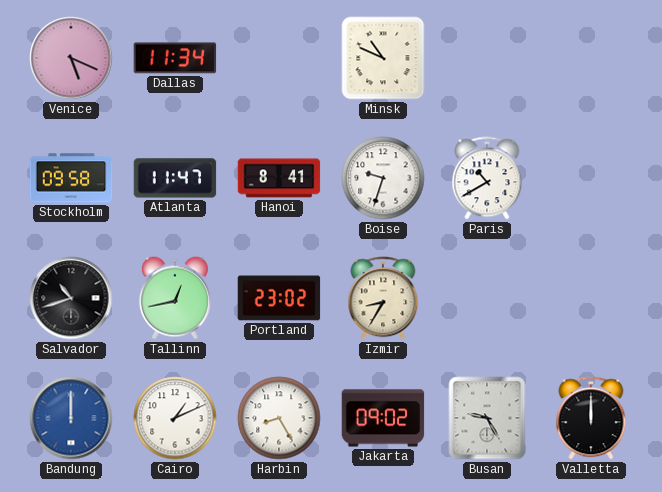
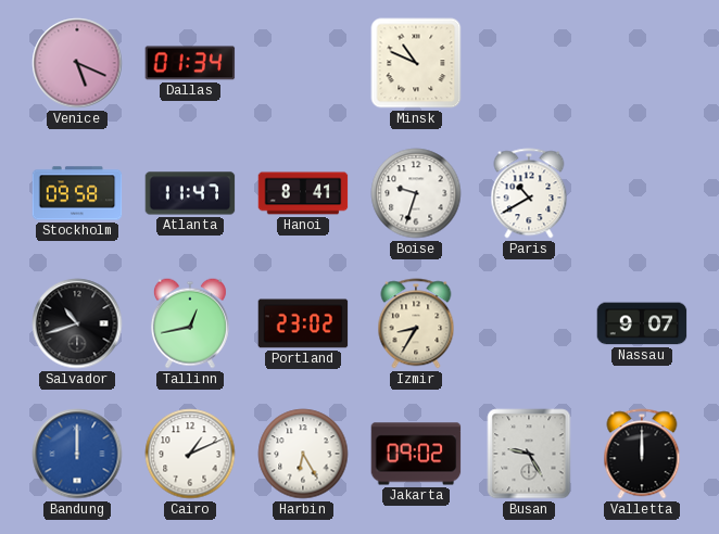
Dallas: 11:34 -> 01:34 (190, 63)
Nassau: none -> 9:07 (642, 323)
Harbin: 8:25 -> 6:25 (303, 454)
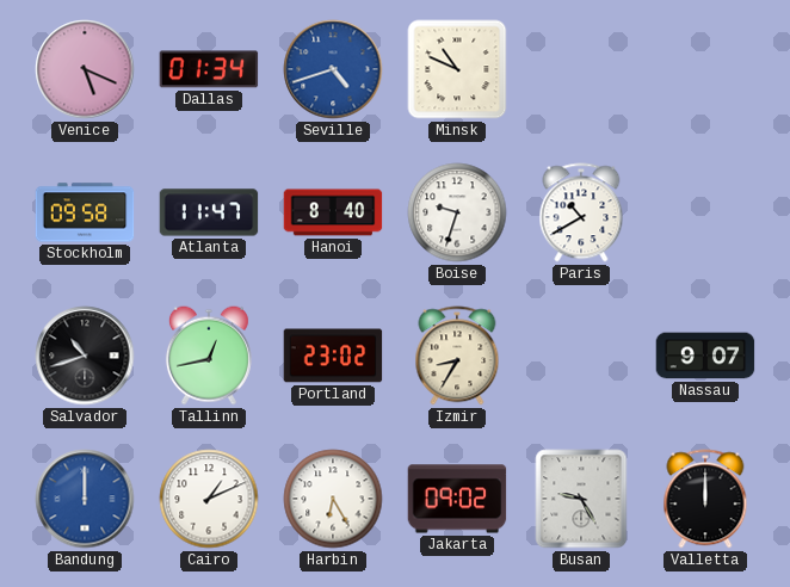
Seville: none -> 4:42 (333, 69)
Hanoi: 8:41 -> 8:40 (333, 212)
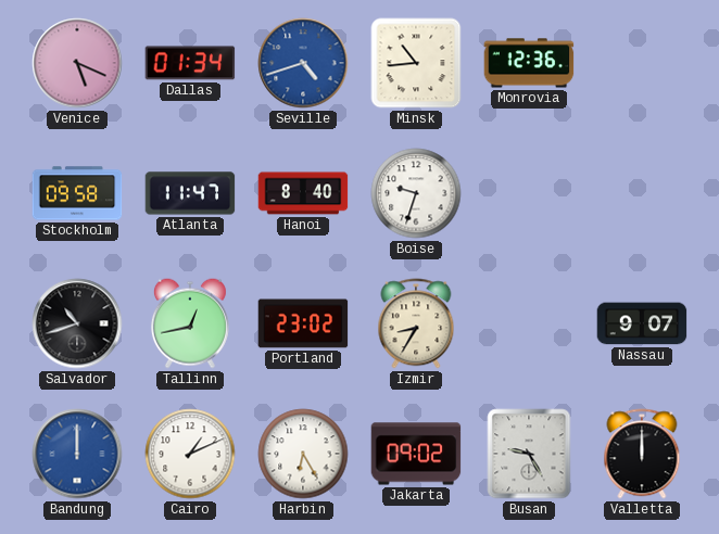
Minsk: 10:49 -> 10:44 (416, 63)
Monrovia: none -> 12:36 (529, 63)
Paris: 10:40 -> none (581, 212)
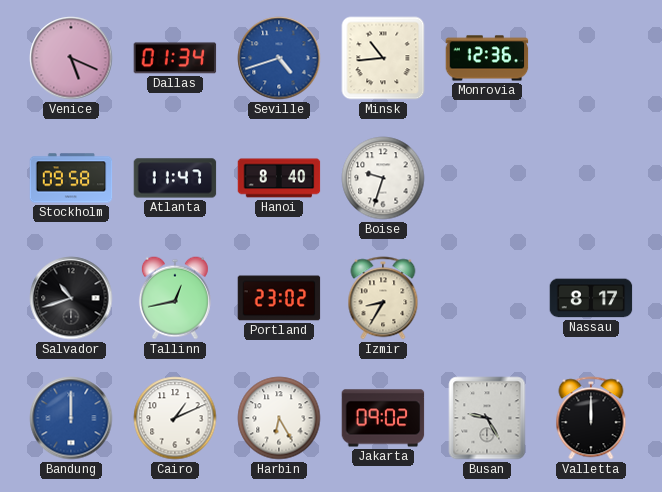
Nassau: 9:07 -> 8:17 (591, 298)
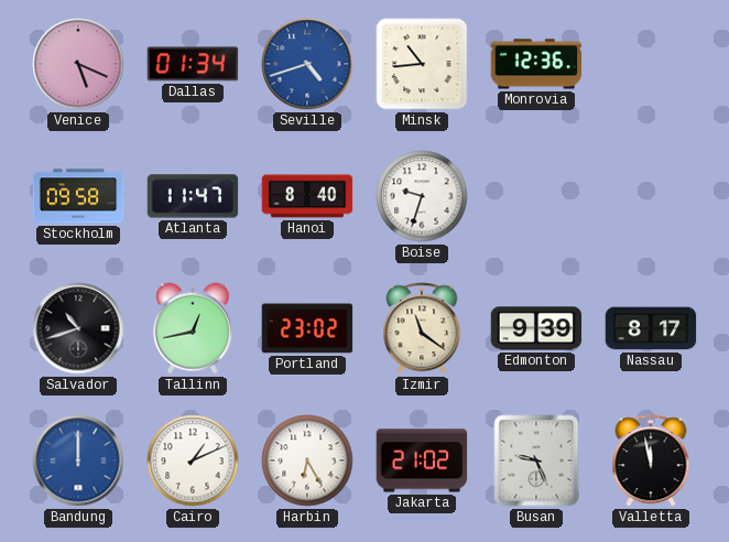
Izmir: 8:35 -> 11:21 (422, 328)
Edmonton: none -> 9:39 (536, 328)
Jakarta: 09:02 -> 21:02 (422, 460)
Busan: 9:25 -> 9:26 (536, 460)
Valletta: 12:00 -> 11:58 (651, 460)
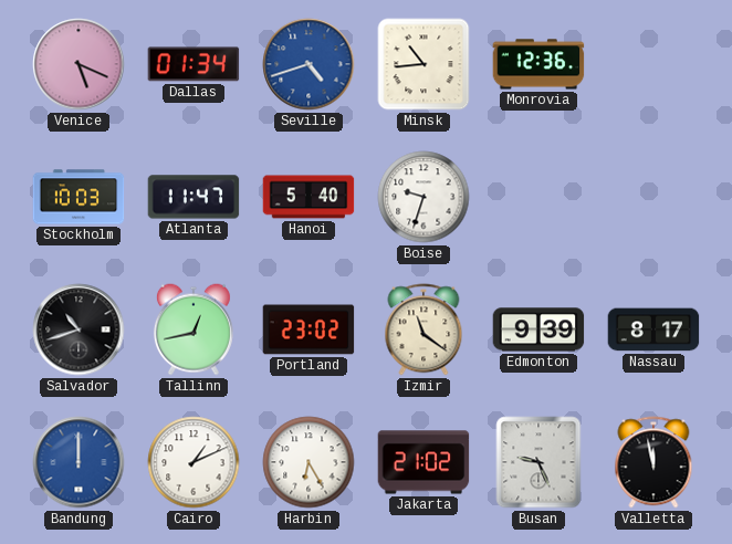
Stockholm: 09:58 -> 10:03 (79, 197)
Hanoi: 8:40 -> 5:40 (309, 197)
